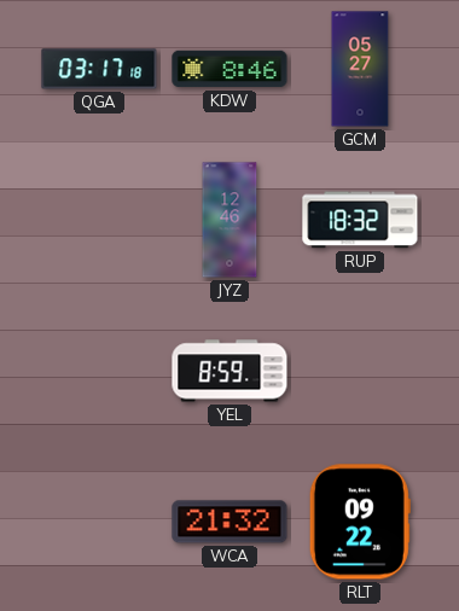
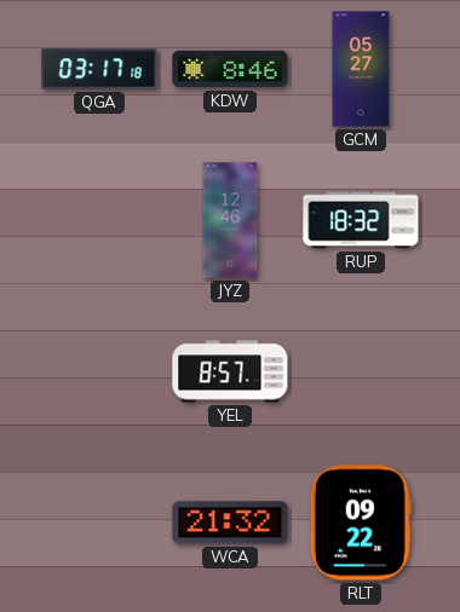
YEL: 8:59 -> 8:57 (230, 371)
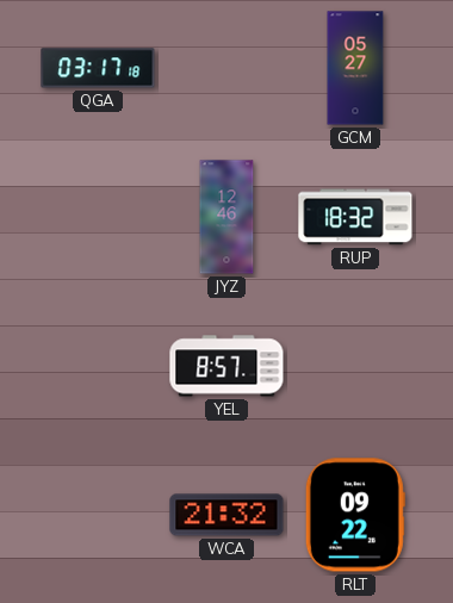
KDW: 8:46 -> none (230, 69)
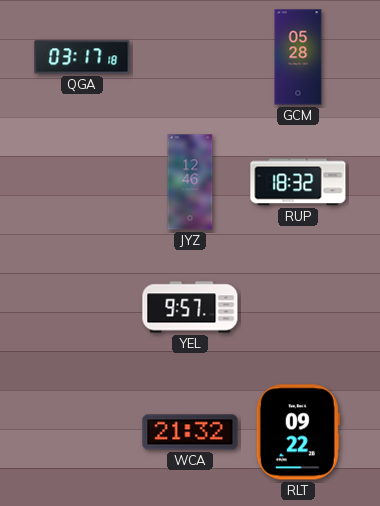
GCM: 05:27 -> 05:28 (298, 57)
YEL: 8:57 -> 9:57 (190, 307)
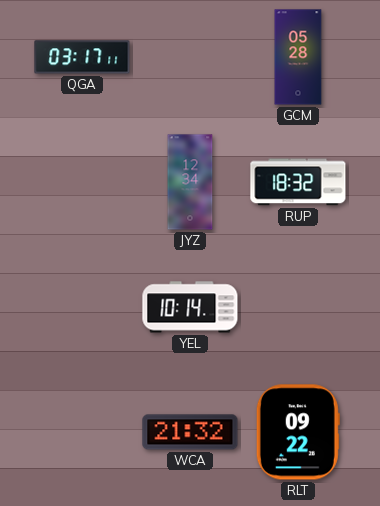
QGA: 03:17:18 -> 03:17:11 (82, 57)
JYZ: 12:46 -> 12:34 (190, 182)
YEL: 9:57 -> 10:14 (190, 307)
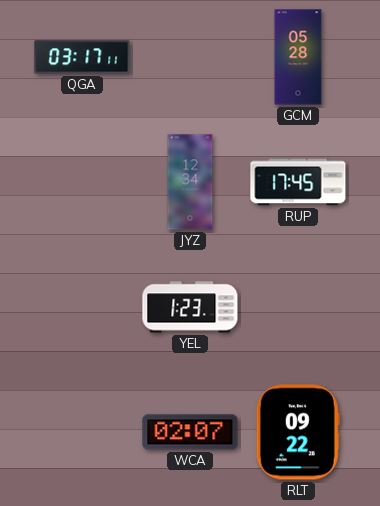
RUP: 18:32 -> 17:45 (298, 182)
YEL: 10:14 -> 1:23 (190, 307)
WCA: 21:32 -> 02:07 (190, 432)
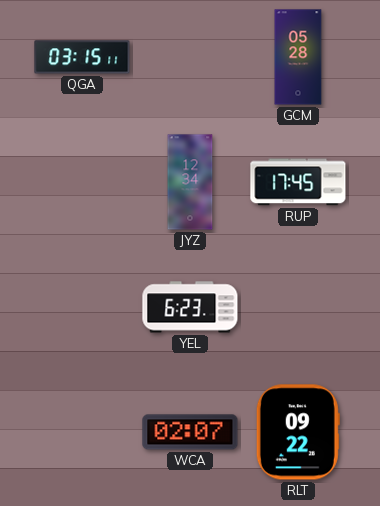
QGA: 03:17 -> 03:15 (82, 57)
YEL: 1:23 -> 6:23 (190, 307)
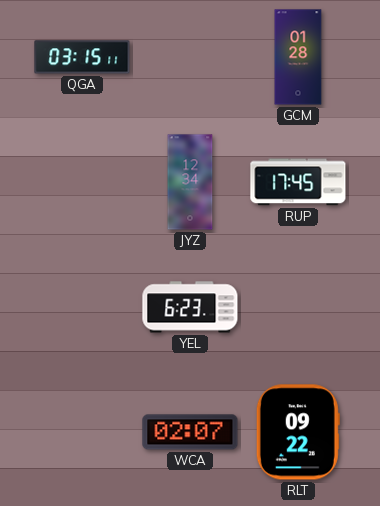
GCM: 05:28 -> 01:28 (298, 57)
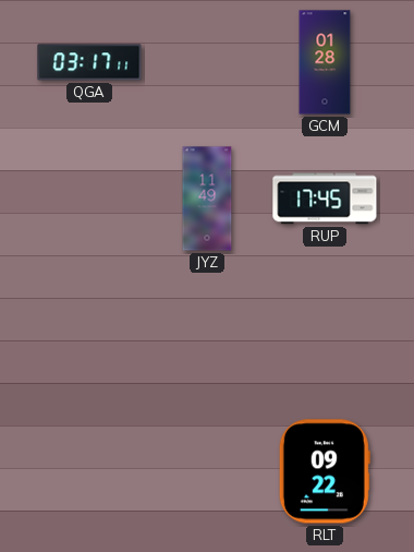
QGA: 03:15 -> 03:17 (89, 62)
JYZ: 12:34 -> 11:49 (207, 199)
YEL: 6:23 -> none (190, 307)
WCA: 02:07 -> none (190, 432)
